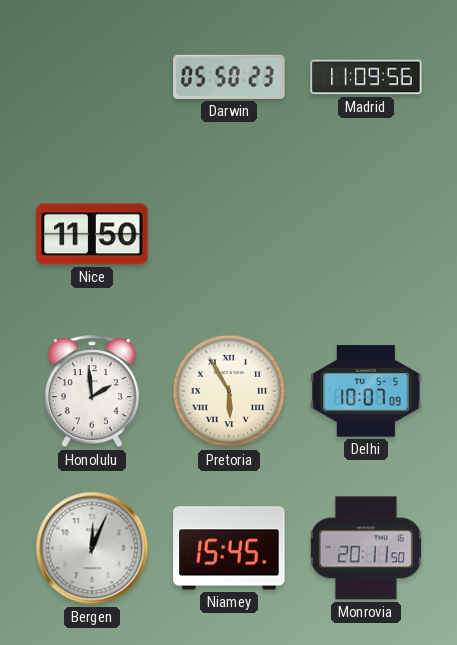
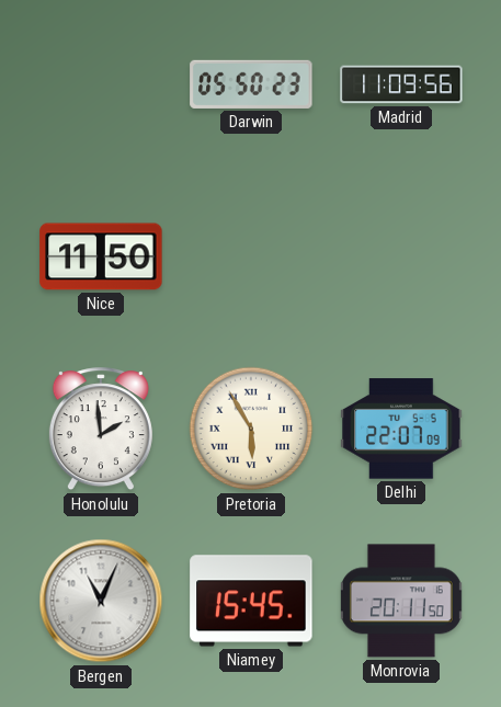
Delhi: 10:07 -> 22:07 (401, 429)
Bergen: 12:04 -> 11:04 (101, 601)
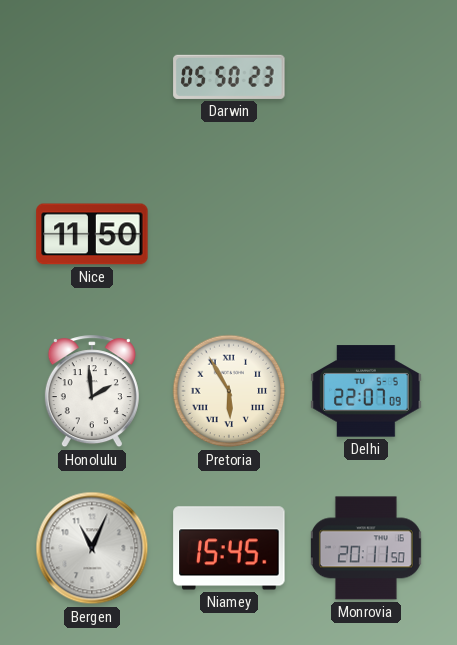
Madrid: 11:09 -> none (401, 84)
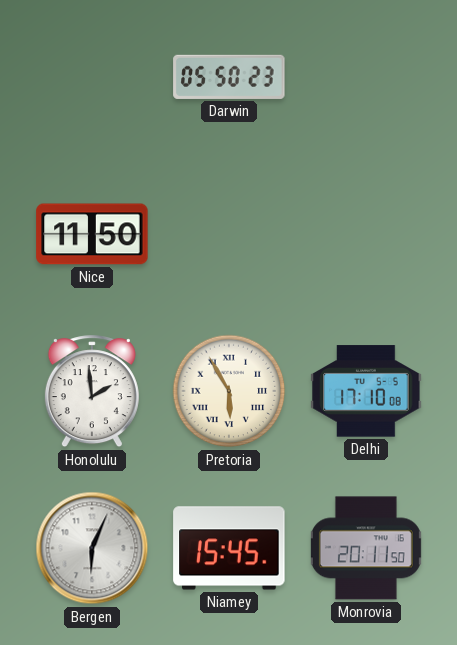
Delhi: 22:07 -> 17:10 (366, 391)
Bergen: 11:04 -> 6:04 (92, 548)
